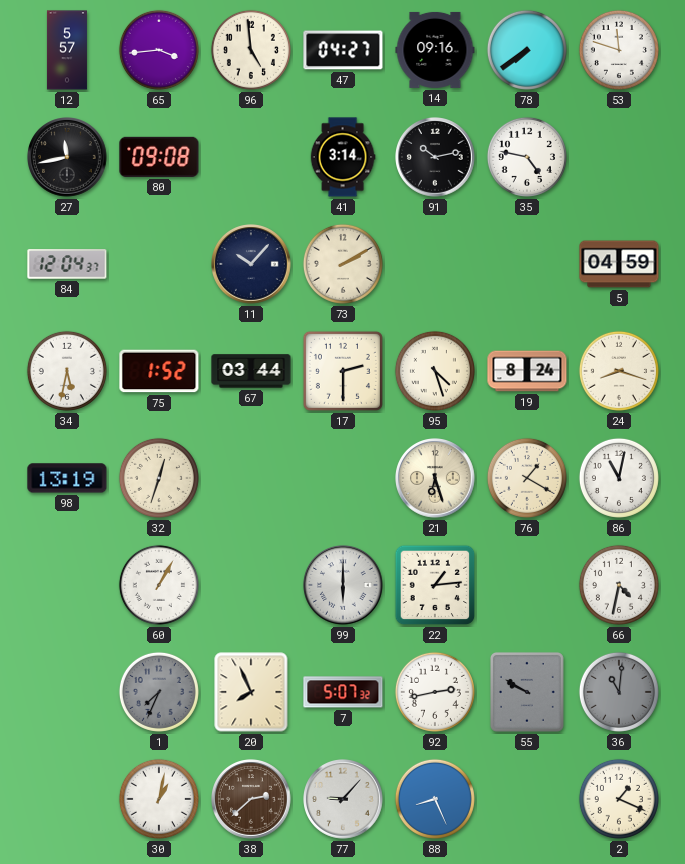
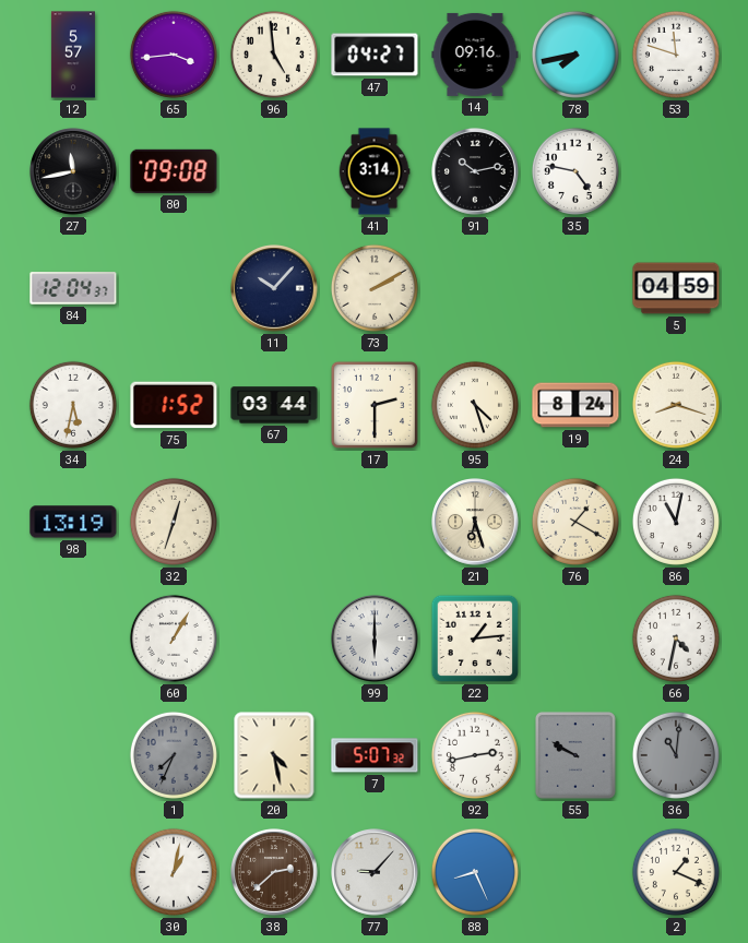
78: 7:39 -> 7:43 (575, 55)
20: 7:56 -> 4:28 (274, 755)
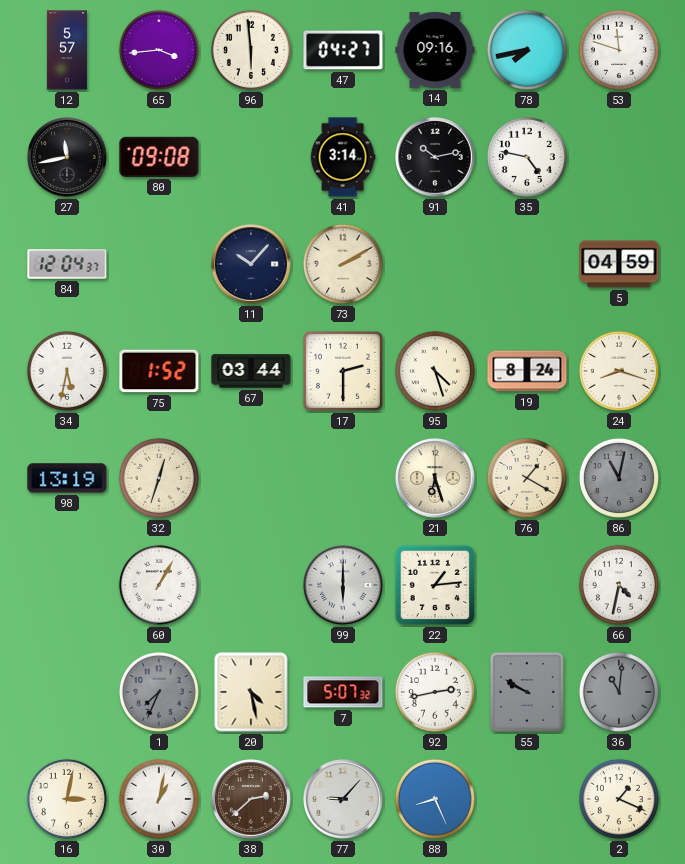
96: 4:59 -> 5:59 (251, 50)
86 dial: white -> grey (619, 478)
16: none -> 3:02 (67, 799)
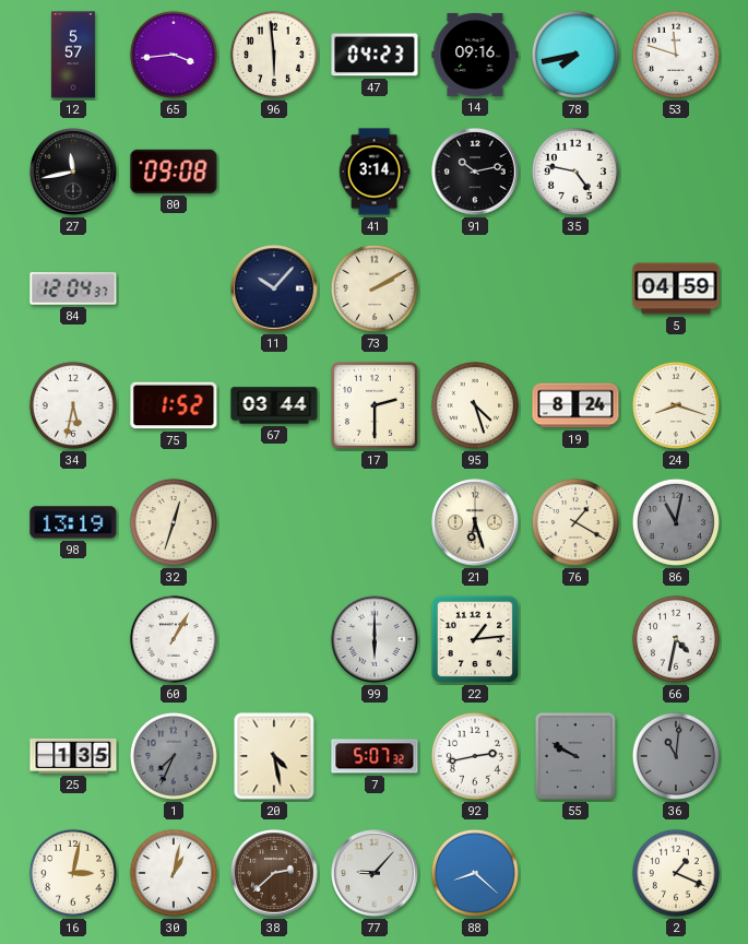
47: 04:27 -> 04:23 (375, 55)
25: none -> 1:35 (73, 756)
88: 8:26 -> 8:22 (475, 873)
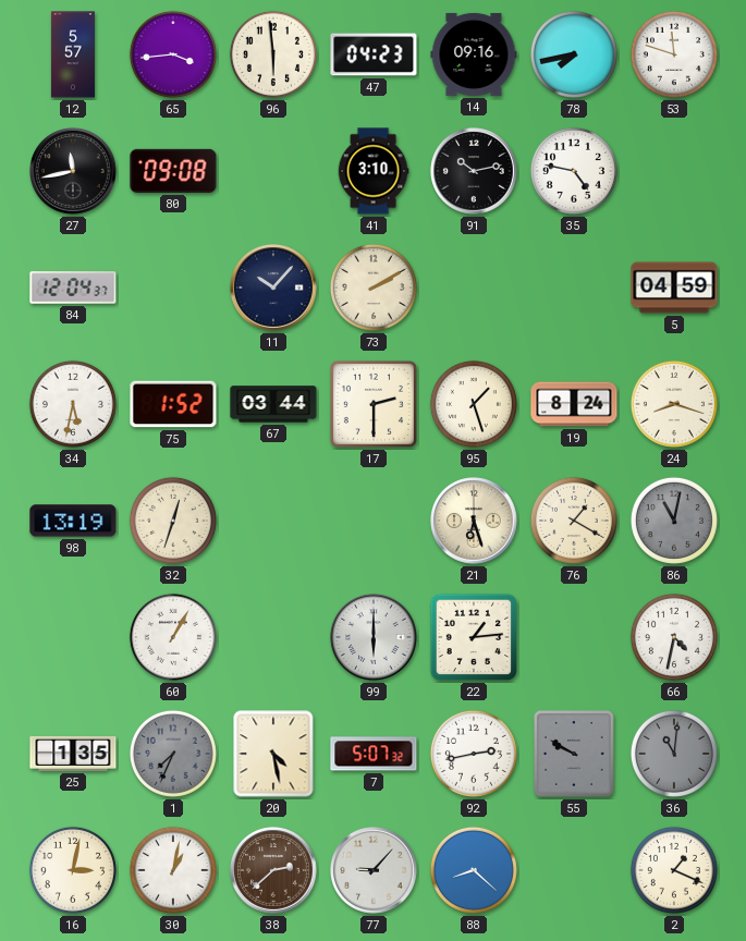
41: 3:14 -> 3:10 (374, 171)
95: 4:27 -> 1:27 (474, 404)
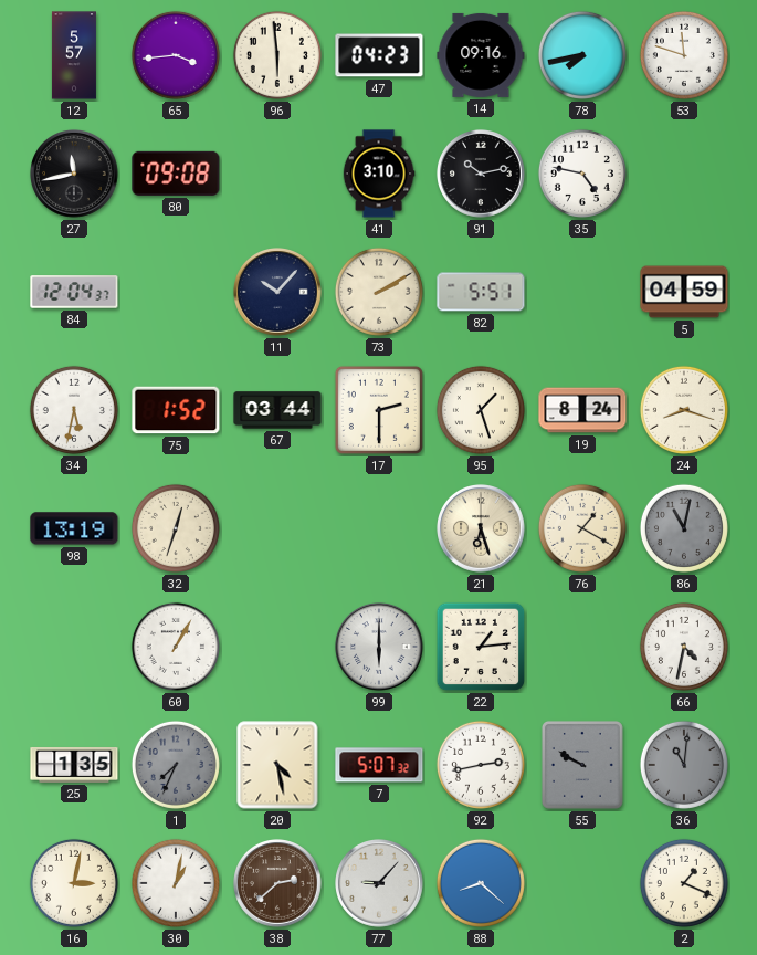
82: none -> 5:51 (481, 292)
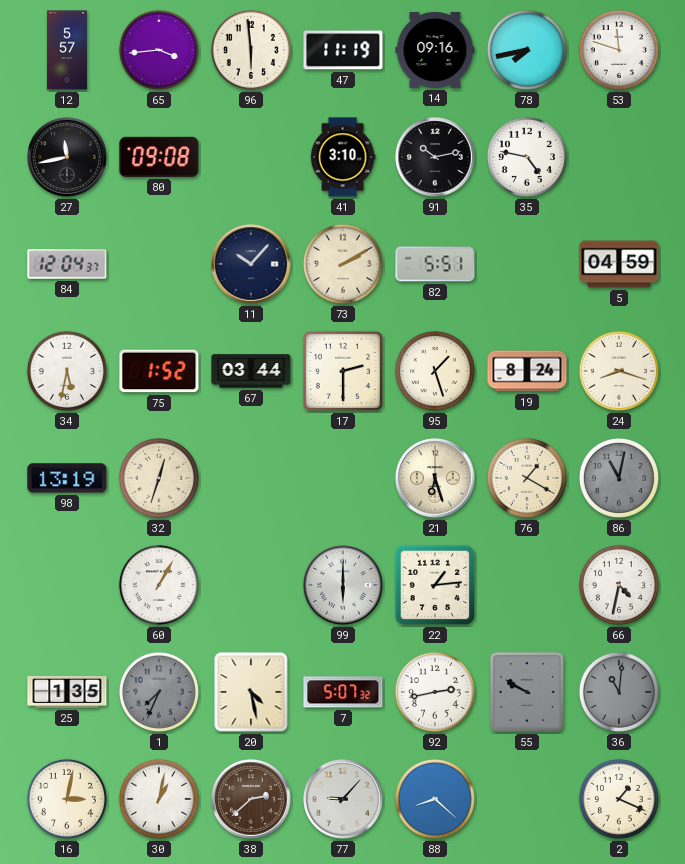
47: 04:23 -> 11:19 (343, 50)
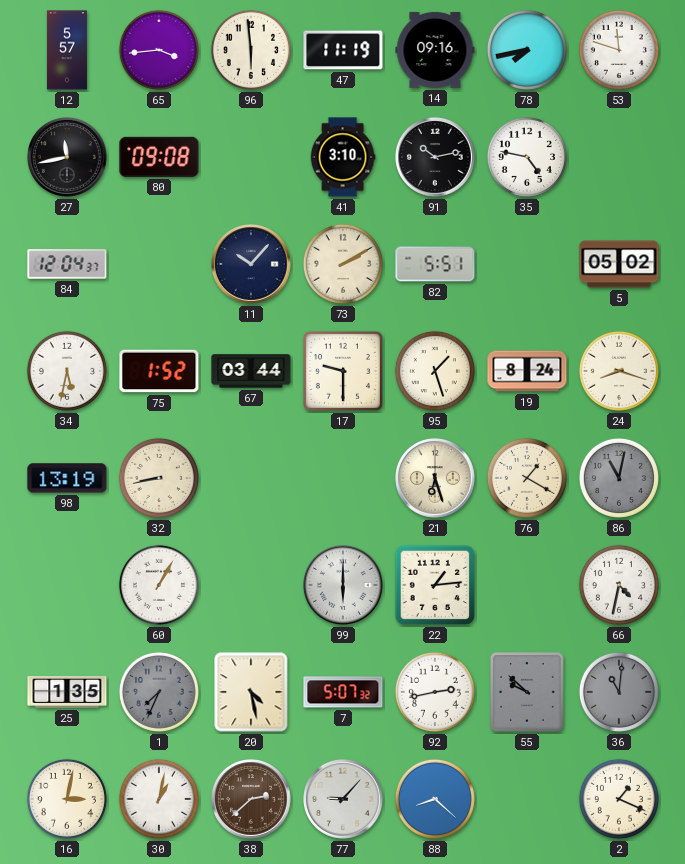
5: 04:59 -> 05:02 (619, 264)
17: 2:30 -> 9:30 (343, 371)
32: 12:33 -> 8:43 (159, 478)
55: 9:50 -> 9:52 (527, 692)
